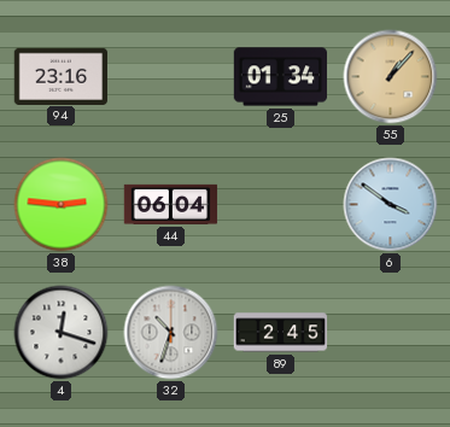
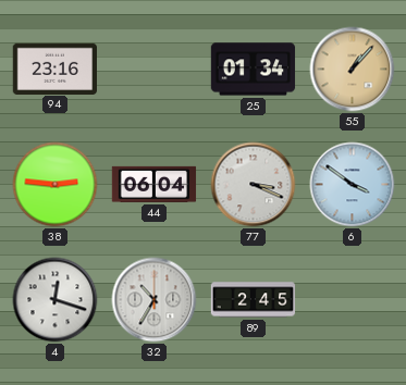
77: none -> 3:19 (254, 185)
32: 10:33 -> 10:35 (155, 300)
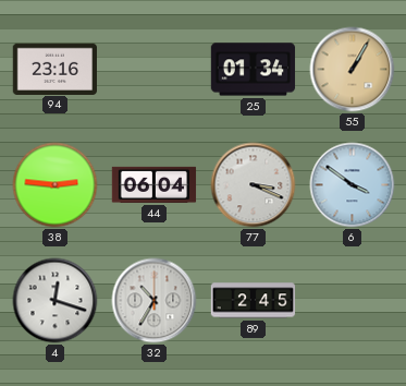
55: 1:07 -> 1:05 (353, 70)
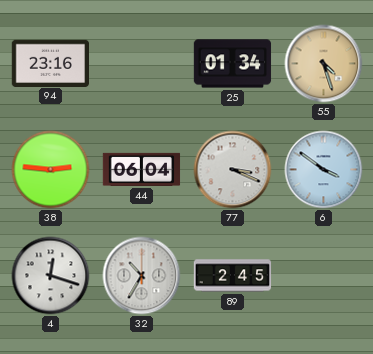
55: 1:05 -> 4:27 (324, 64)
